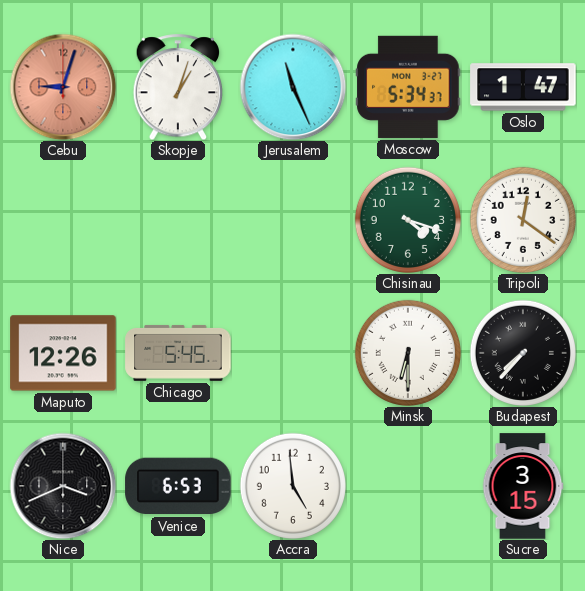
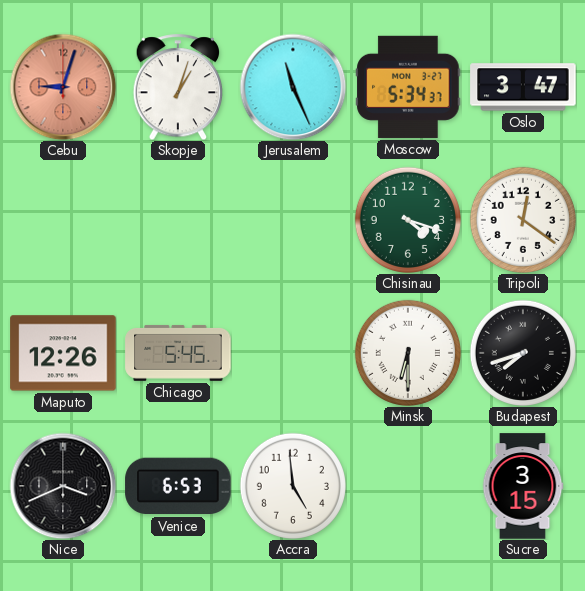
Oslo: 1:47 -> 3:47 (523, 87)
Budapest: 7:37 -> 7:42 (523, 353)
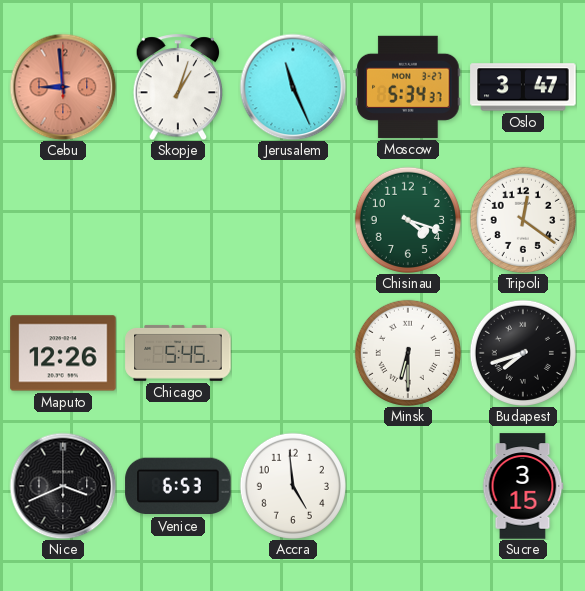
Cebu: 9:03 -> 8:59 (63, 87)
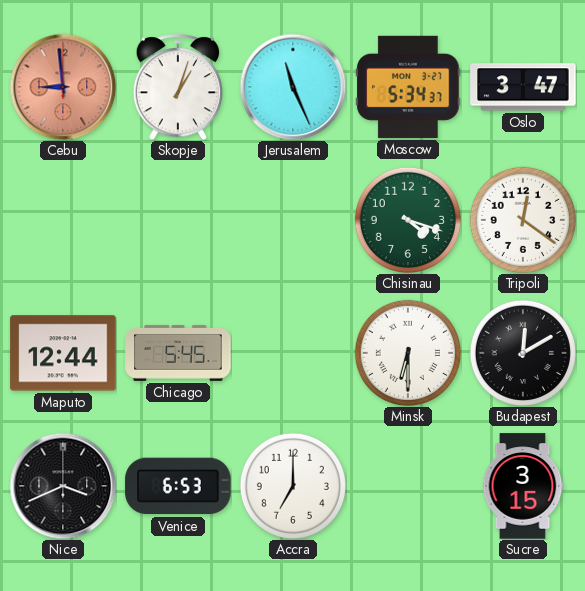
Maputo: 12:26 -> 12:44 (63, 353)
Budapest: 7:42 -> 12:10 (523, 353)
Accra: 4:59 -> 7:00 (293, 486)
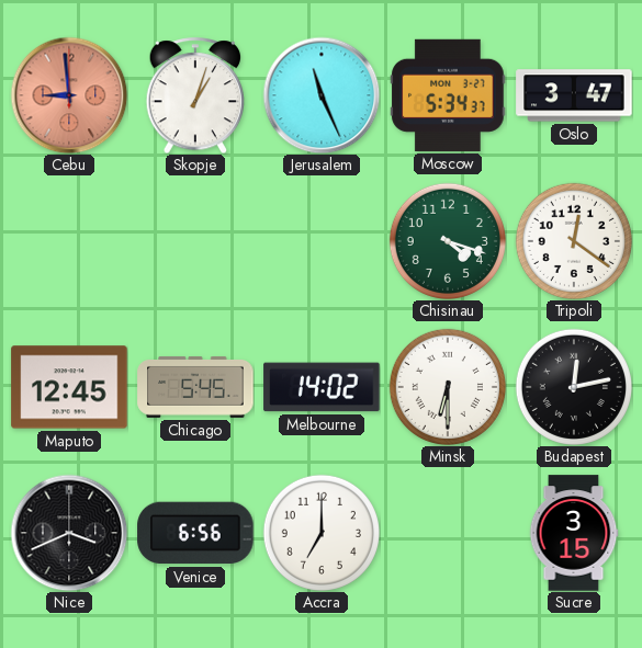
Maputo: 12:44 -> 12:45 (69, 387)
Melbourne: none -> 14:02 (322, 387)
Budapest: 12:10 -> 12:13 (574, 387)
Venice: 6:53 -> 6:56 (195, 533)
